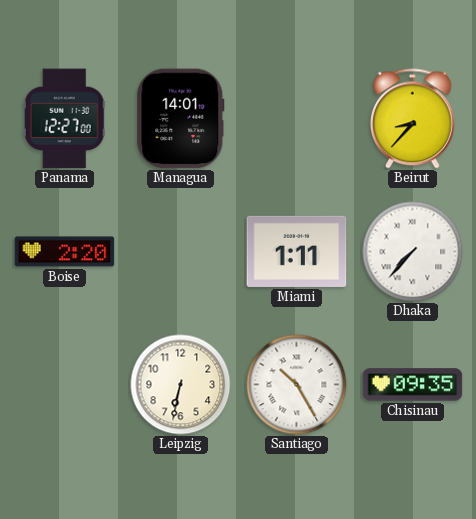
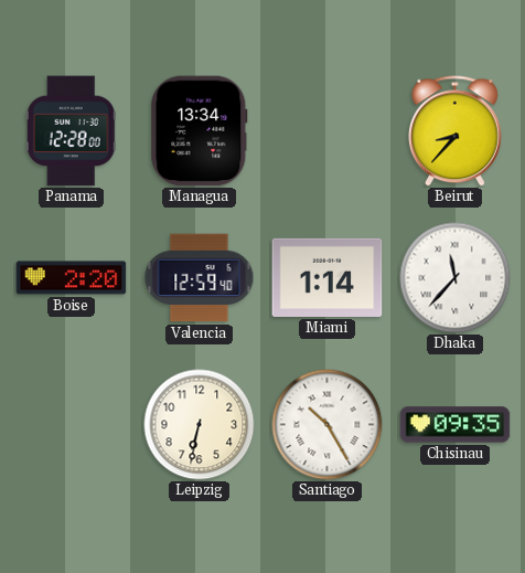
Panama: 12:27 -> 12:28 (71, 131)
Managua: 14:01 -> 13:34 (200, 131)
Valencia: none -> 12:59 (200, 278)
Miami: 1:11 -> 1:14 (328, 277)
Dhaka: 7:37 -> 11:37 (456, 278)
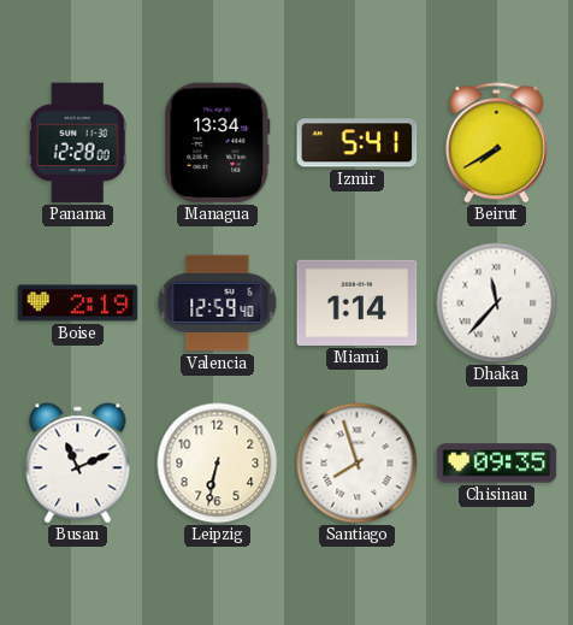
Izmir: none -> 5:41 (358, 143)
Beirut: 8:37 -> 7:40 (496, 143)
Boise: 2:20 -> 2:19 (78, 303)
Busan: none -> 11:11 (78, 464)
Santiago: 10:25 -> 7:57 (358, 464)
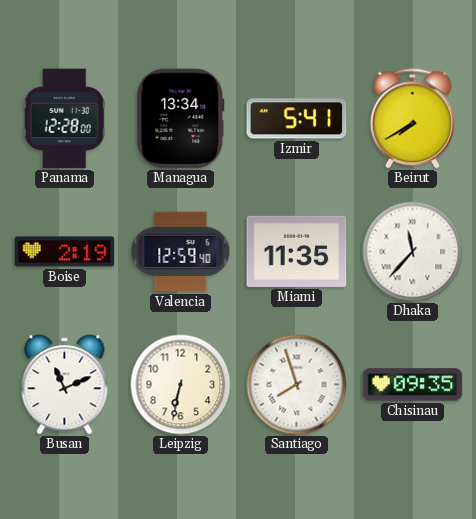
Miami: 1:14 -> 11:35 (297, 251)
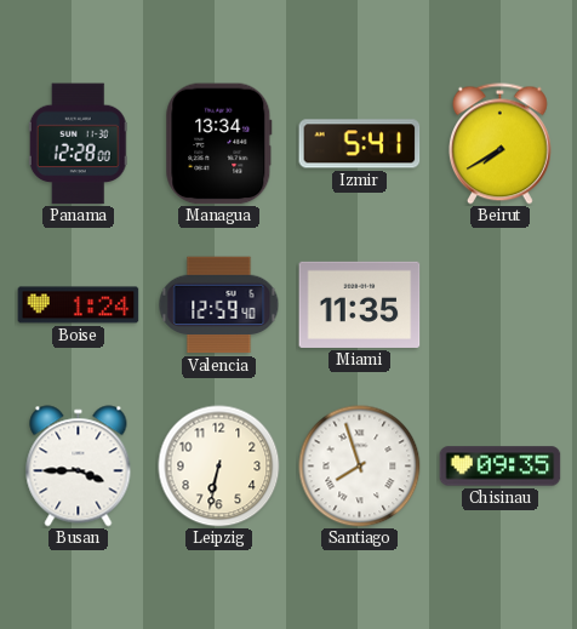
Boise: 2:19 -> 1:24 (79, 305)
Dhaka: 11:37 -> none (413, 252)
Busan: 11:11 -> 3:45 (79, 467)
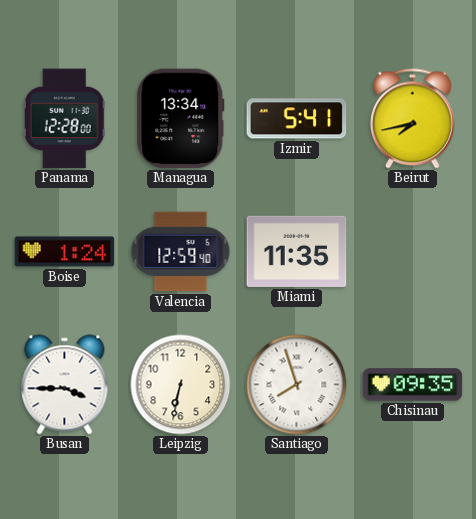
Beirut: 7:40 -> 7:43 (412, 119)
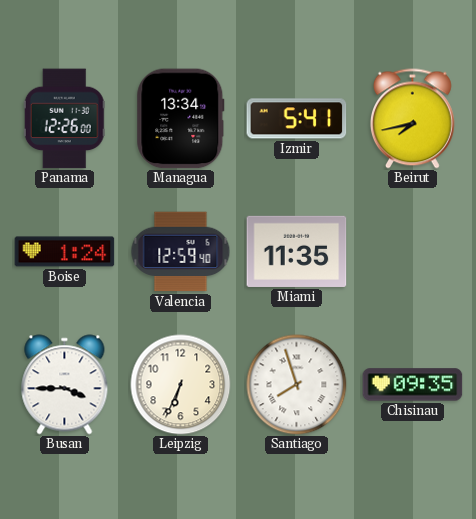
Panama: 12:28 -> 12:26 (64, 119)
Leipzig: 6:32 -> 6:34 (181, 385)
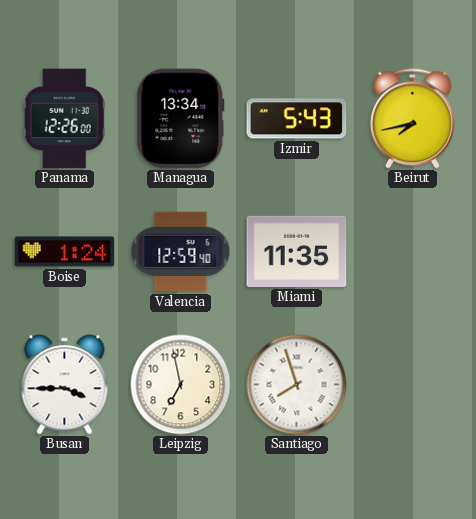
Izmir: 5:41 -> 5:43 (297, 119)
Leipzig: 6:34 -> 6:58 (181, 385)
Chisinau: 09:35 -> none (413, 385)
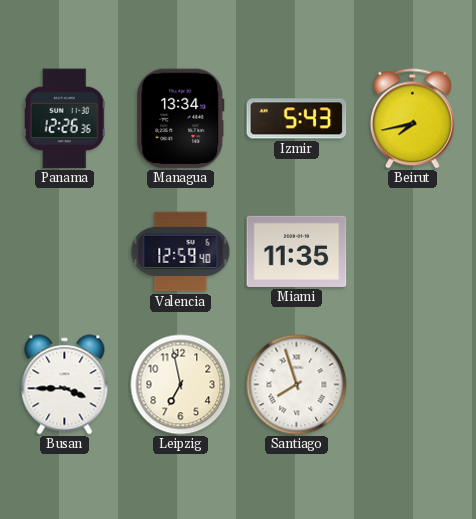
Panama: 12:26:00 -> 12:26:36 (64, 119)
Boise: 1:24 -> none (65, 252)
